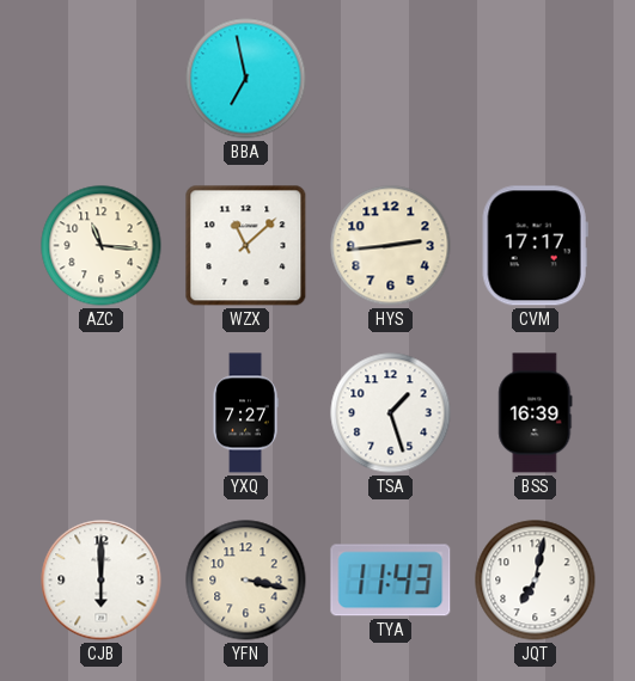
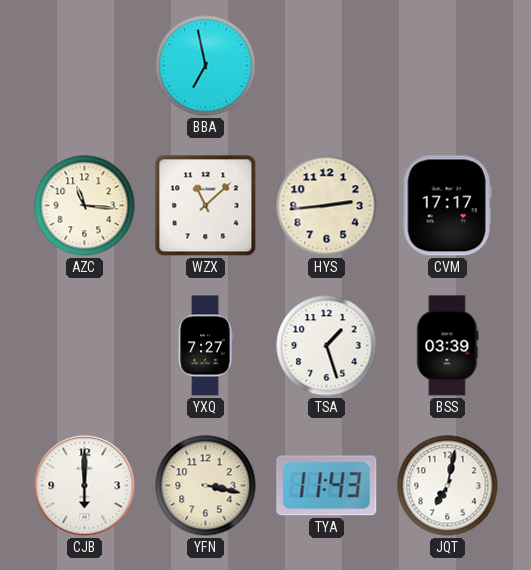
BSS: 16:39 -> 03:39 (448, 346)
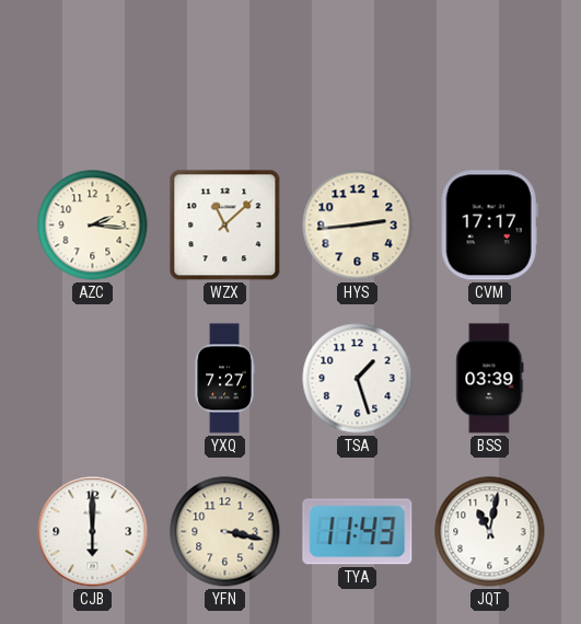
BBA: 6:58 -> none (206, 66)
AZC: 11:16 -> 2:16 (93, 226)
JQT: 7:02 -> 11:02 (490, 532)
